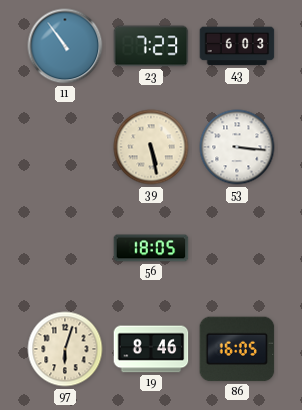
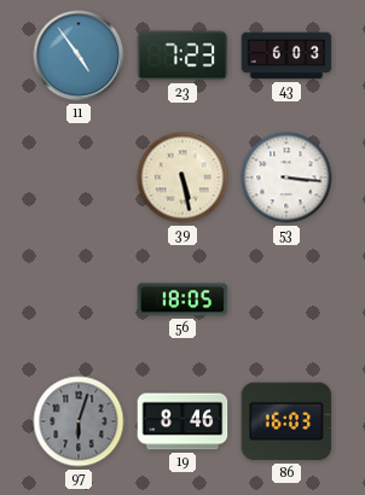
11: 10:54 -> 4:54 (79, 56)
97 dial: cream -> grey (79, 421)
86: 16:05 -> 16:03 (286, 421)
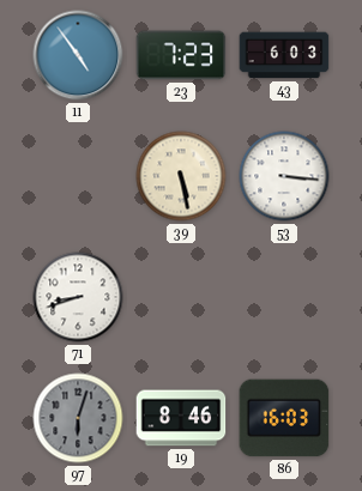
71: none -> 8:42 (78, 297)
56: 18:05 -> none (182, 299)
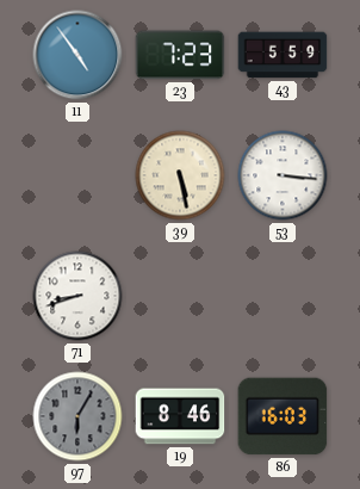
43: 6:03 -> 5:59 (283, 55)
97: 6:03 -> 6:05 (77, 416)
